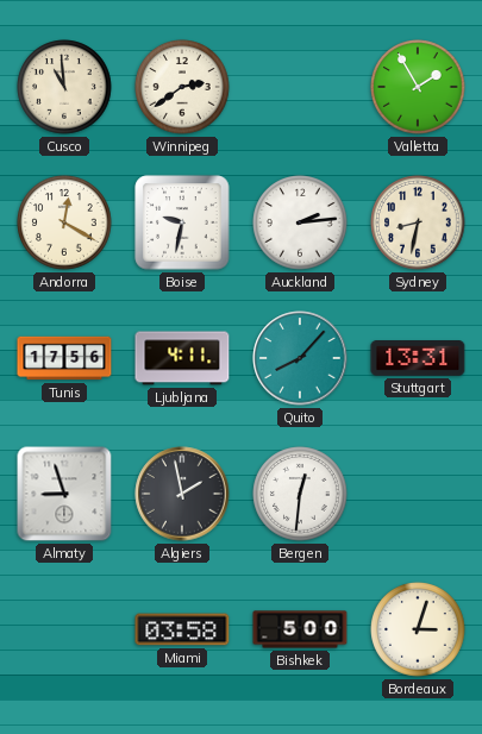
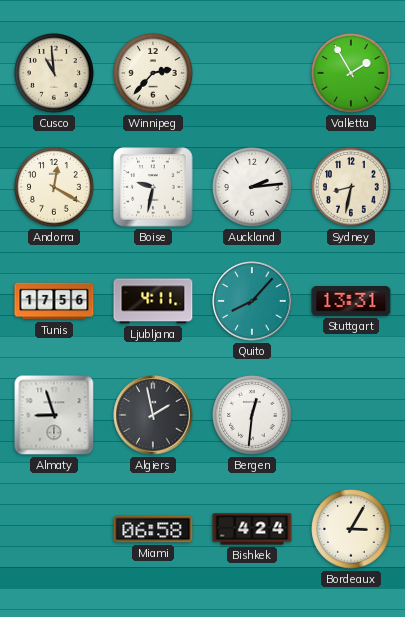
Winnipeg: 2:39 -> 2:37 (153, 73)
Miami: 03:58 -> 06:58 (153, 529)
Bishkek: 5:00 -> 4:24 (252, 529)
Bordeaux: 3:03 -> 3:05 (351, 529)
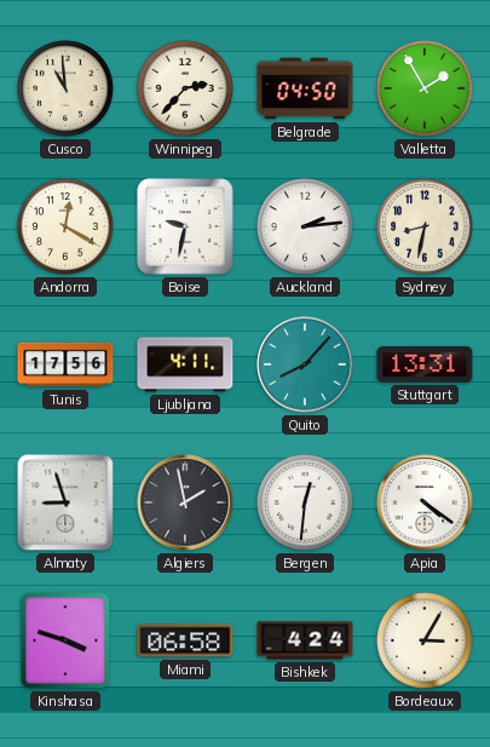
Belgrade: none -> 04:50 (305, 88)
Apia: none -> 4:21 (425, 502)
Kinshasa: none -> 3:48 (65, 640)
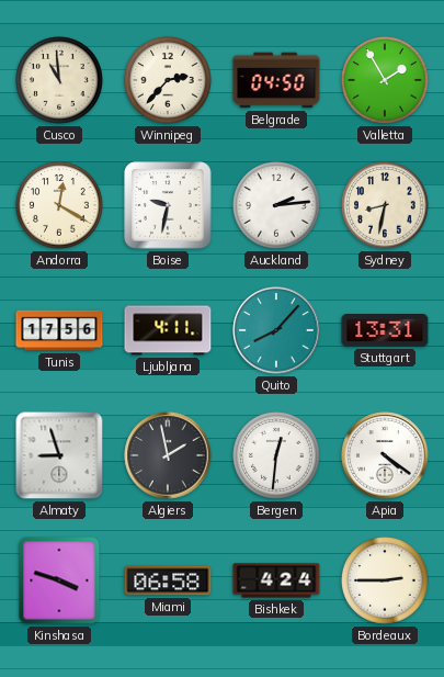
Bordeaux: 3:05 -> 2:45 (385, 580)
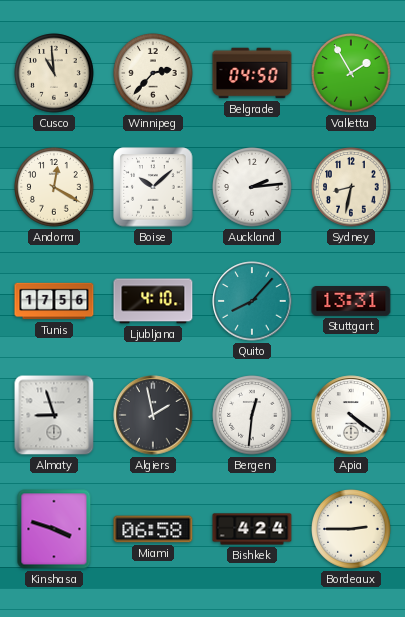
Boise: 9:32 -> 10:08 (153, 187)
Ljubljana: 4:11 -> 4:10 (153, 301)
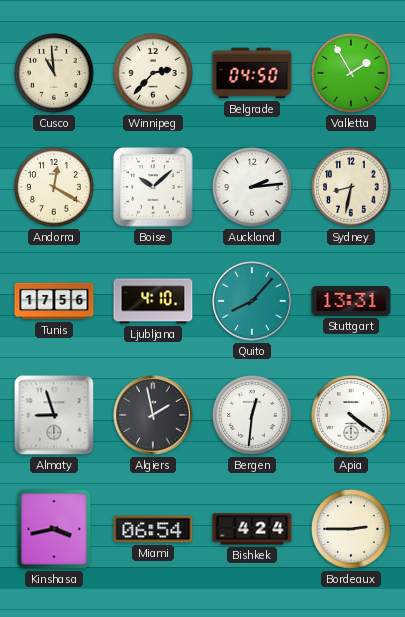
Kinshasa: 3:48 -> 3:43 (54, 529)
Miami: 06:58 -> 06:54 (153, 529)
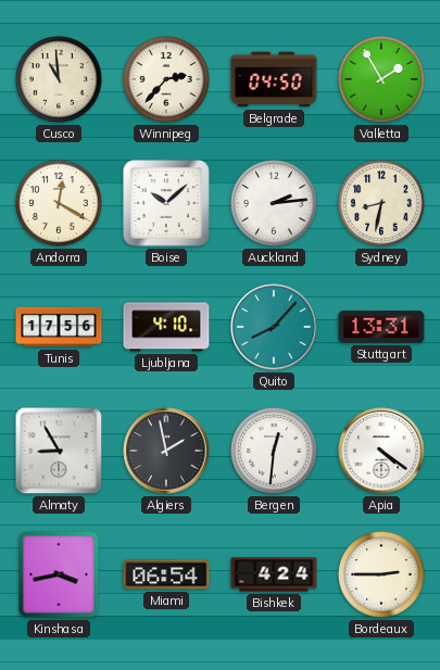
Almaty: 8:57 -> 8:55 (59, 451)
